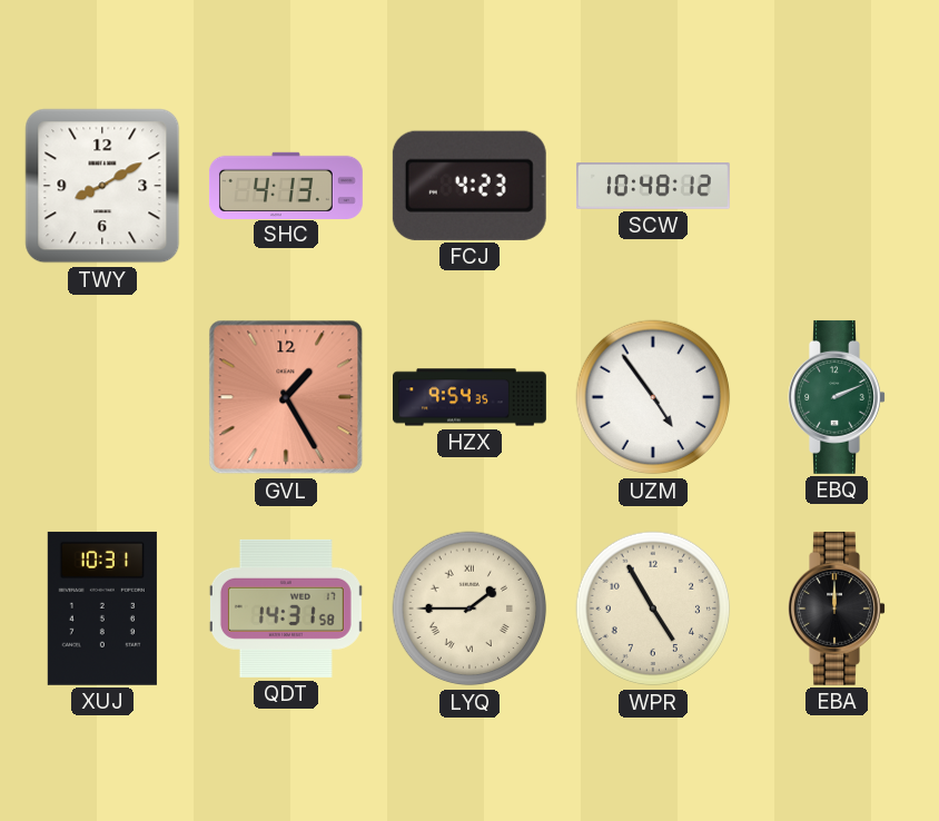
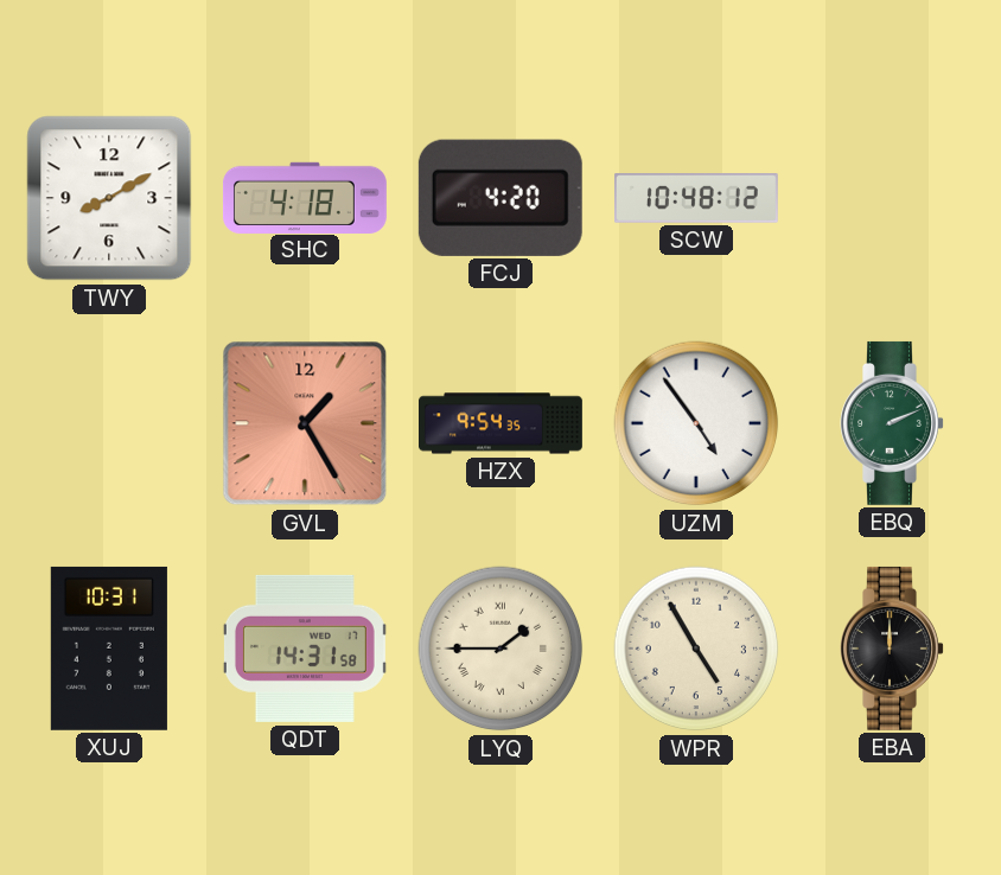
SHC: 4:13 -> 4:18 (305, 197)
FCJ: 4:23 -> 4:20 (500, 198)
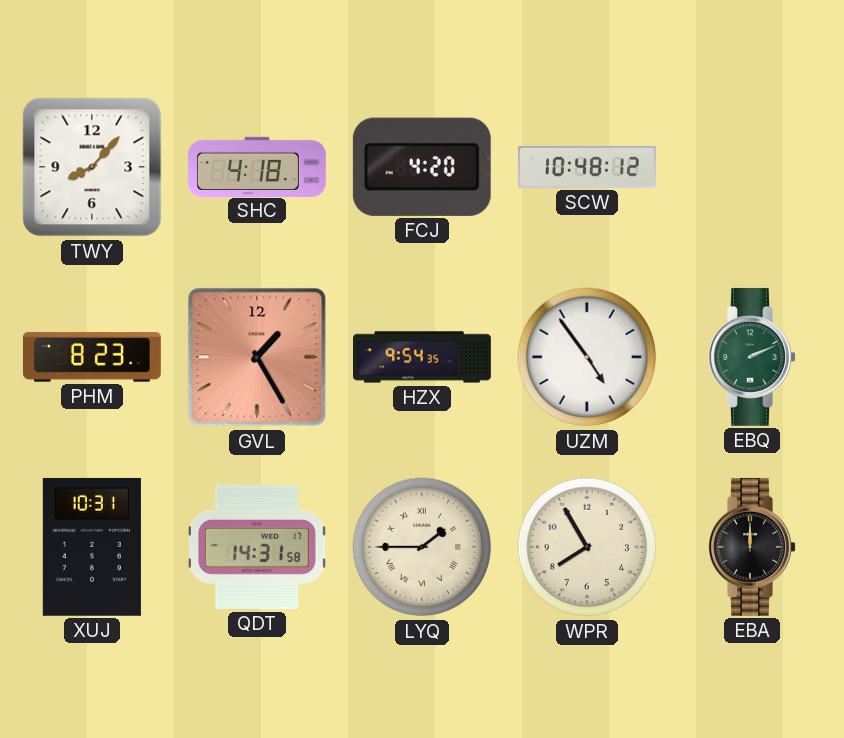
TWY: 8:10 -> 8:07 (92, 167)
PHM: none -> 8:23 (92, 357)
WPR: 4:55 -> 7:55 (587, 547)
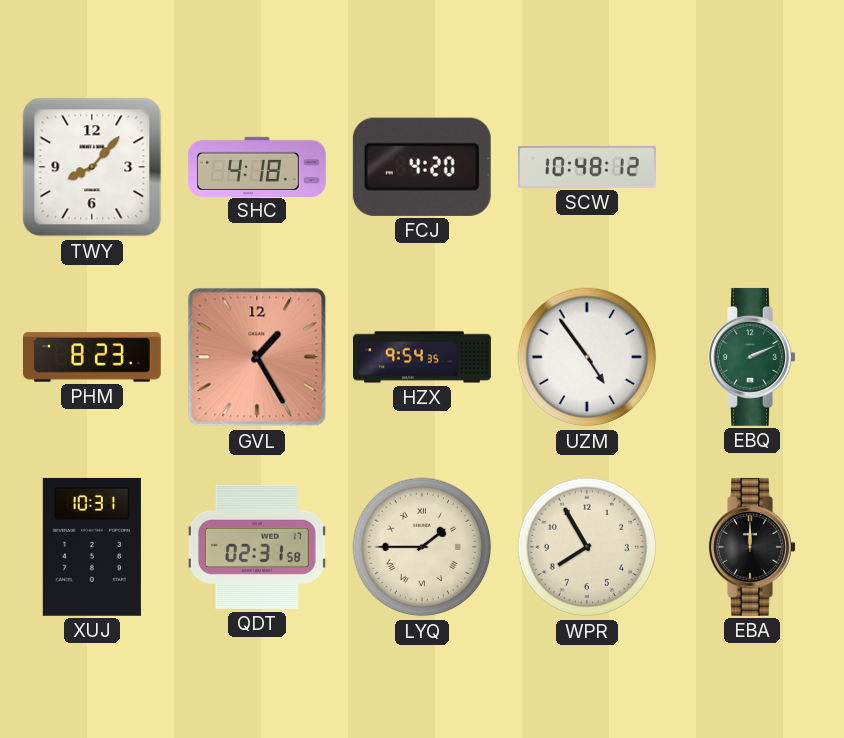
QDT: 14:31 -> 02:31 (257, 547)
